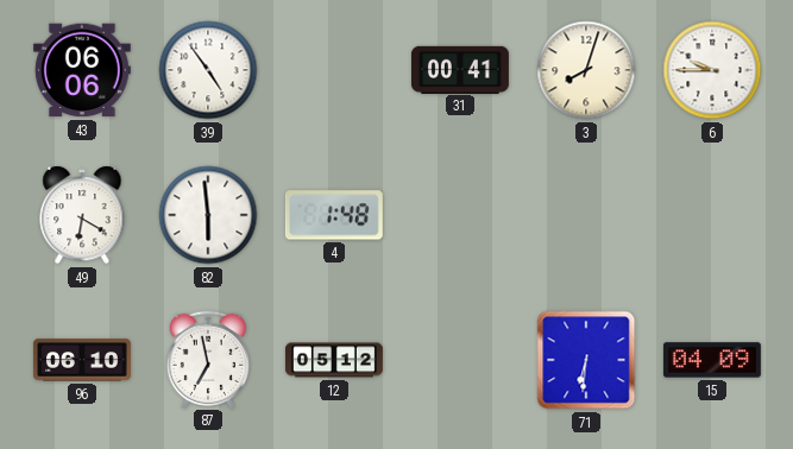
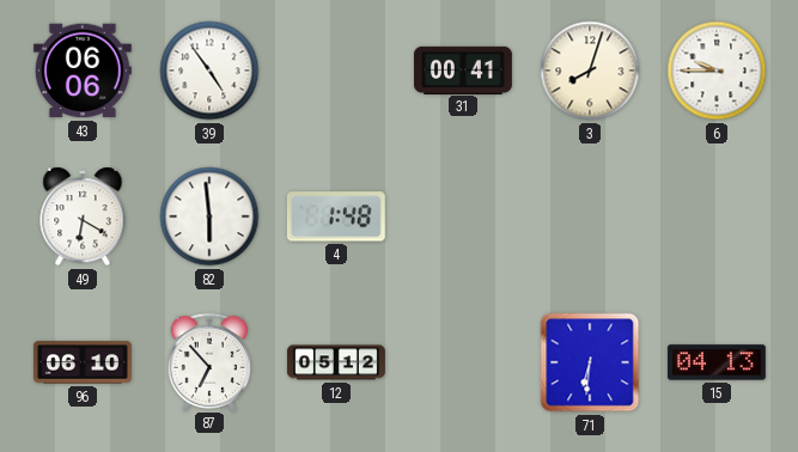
87: 6:58 -> 6:53 (208, 361)
15: 04:09 -> 04:13 (717, 362)
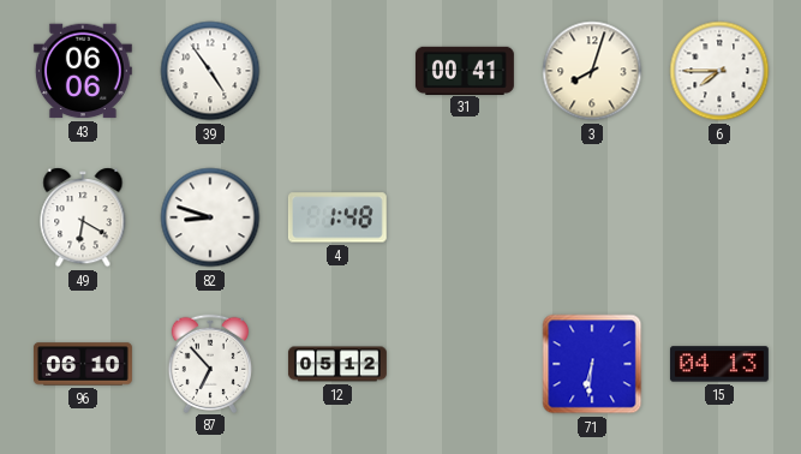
6: 9:45 -> 7:45 (719, 71)
82: 5:59 -> 8:48 (210, 217)
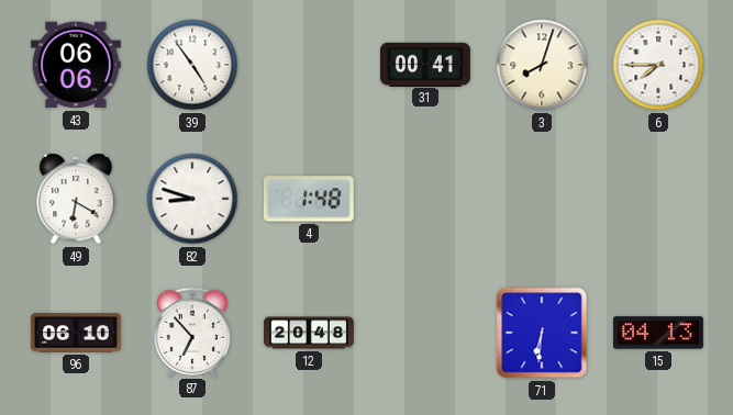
12: 05:12 -> 20:48 (309, 333)
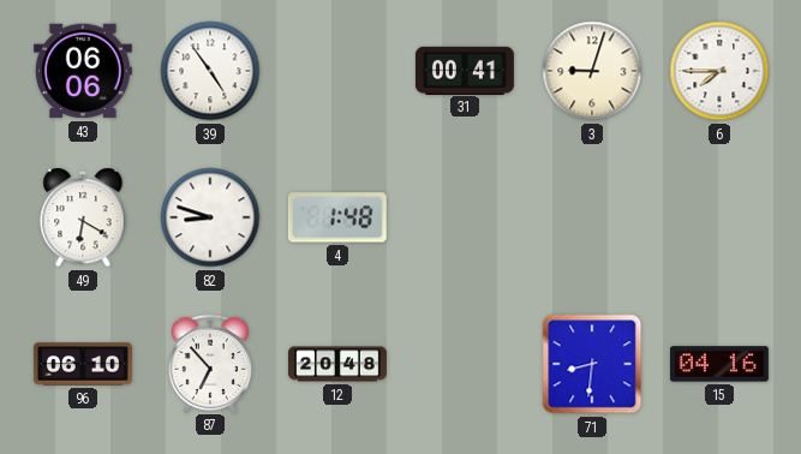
3: 8:03 -> 9:03 (592, 71)
71: 6:31 -> 8:31 (592, 364)
15: 04:13 -> 04:16 (719, 364)
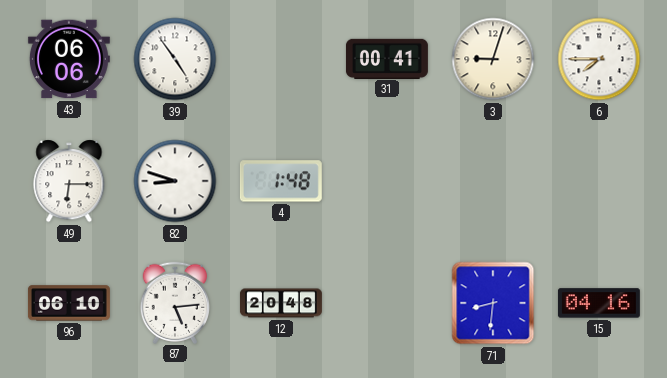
49: 6:20 -> 6:15 (69, 181)
87: 6:53 -> 5:14 (174, 302)
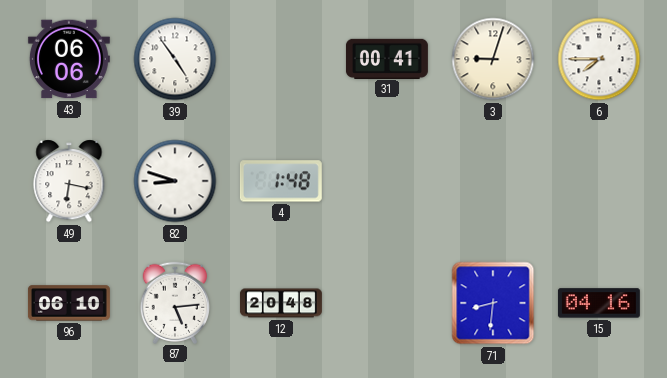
49: 6:15 -> 6:17 (69, 181)
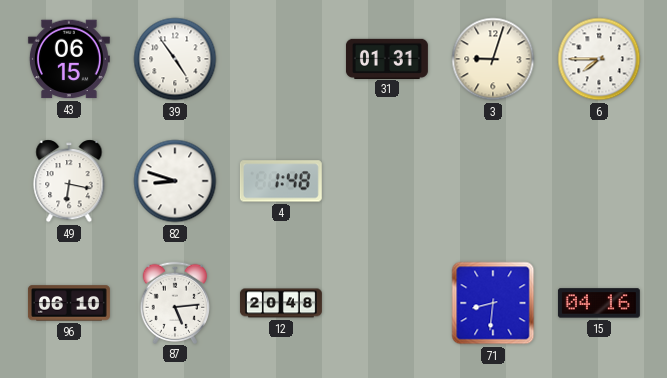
43: 06:06 -> 06:15 (69, 59)
31: 00:41 -> 01:31 (387, 58)
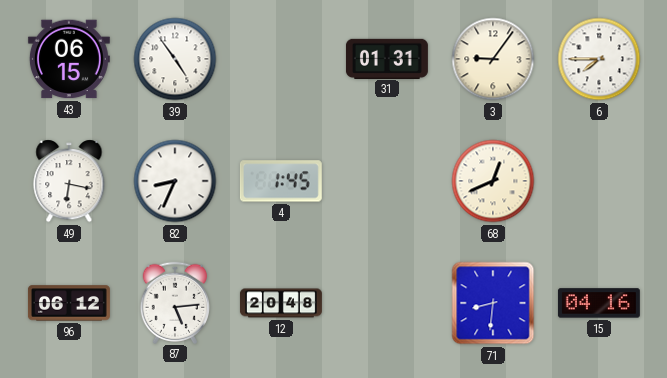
3: 9:03 -> 9:06 (493, 59)
82: 8:48 -> 8:34 (175, 181)
4: 1:48 -> 1:45 (281, 181)
68: none -> 12:41 (493, 181)
96: 06:10 -> 06:12 (69, 303)
